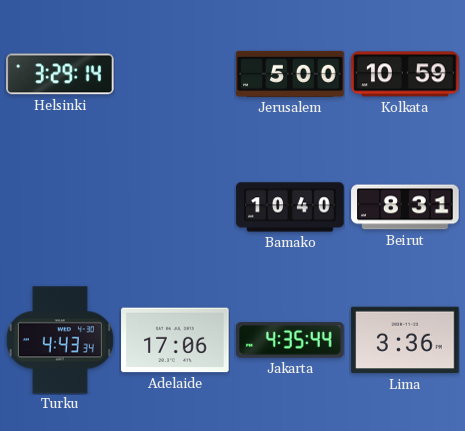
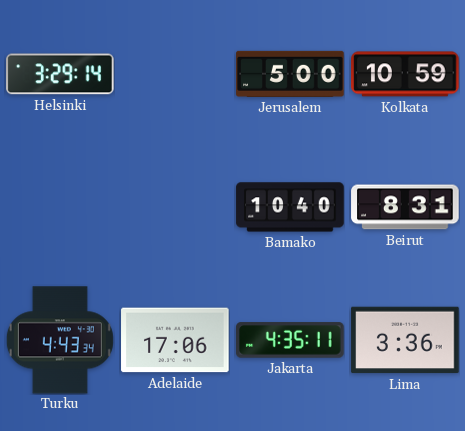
Jakarta: 4:35:44 -> 4:35:11 (290, 340)
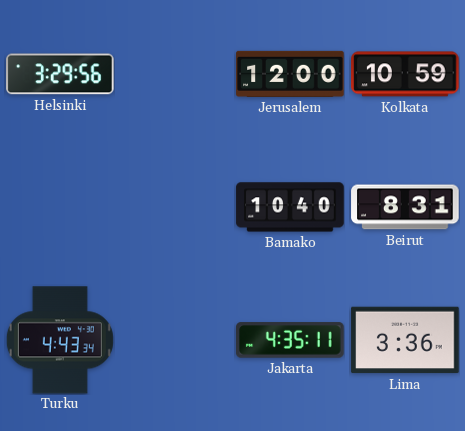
Helsinki: 3:29:14 -> 3:29:56 (60, 74)
Jerusalem: 5:00 -> 12:00 (290, 74)
Adelaide: 17:06 -> none (175, 340)
